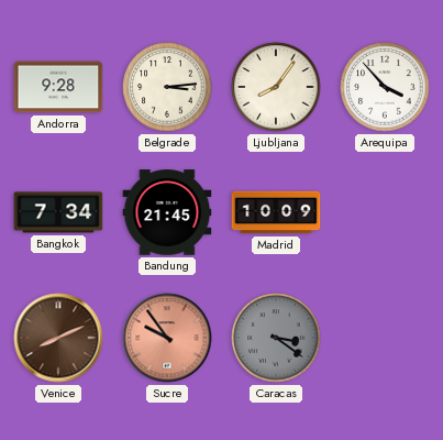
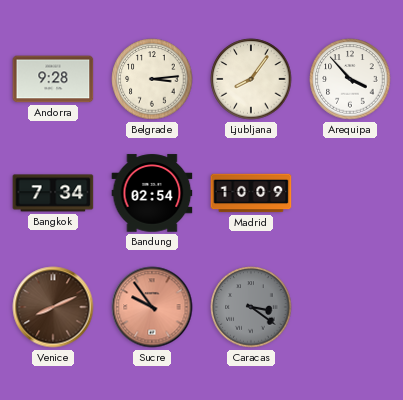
Bandung: 21:45 -> 02:54 (152, 193)
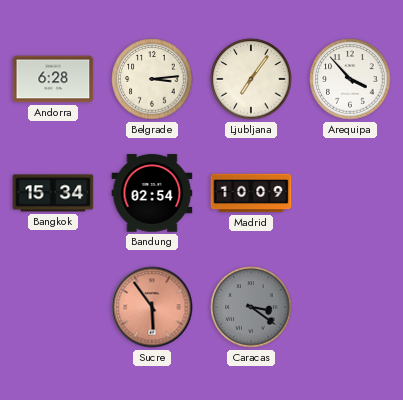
Andorra: 9:28 -> 6:28 (53, 79)
Ljubljana: 8:06 -> 7:06 (251, 79)
Bangkok: 7:34 -> 15:34 (53, 193)
Venice: 8:11 -> none (53, 307)
Sucre: 9:54 -> 5:54 (152, 307)
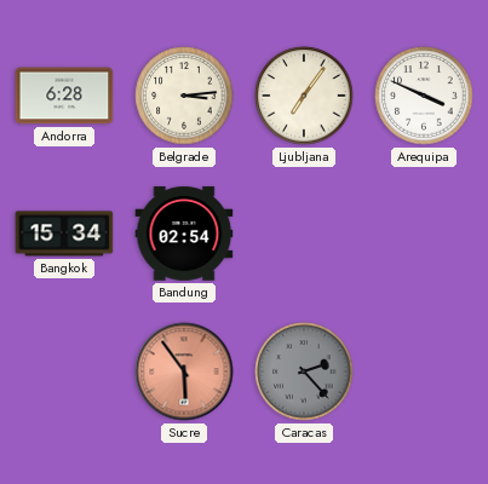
Arequipa: 3:53 -> 3:49 (424, 96)
Madrid: 10:09 -> none (251, 193)
Caracas: 3:21 -> 2:23 (304, 371)
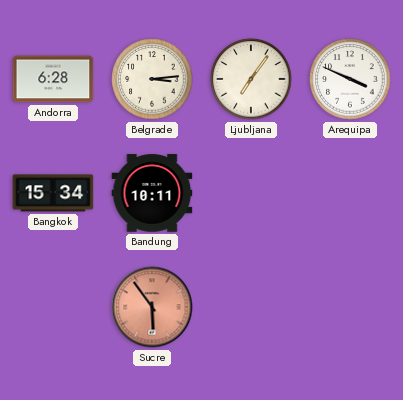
Bandung: 02:54 -> 10:11 (152, 193)
Caracas: 2:23 -> none (304, 371)
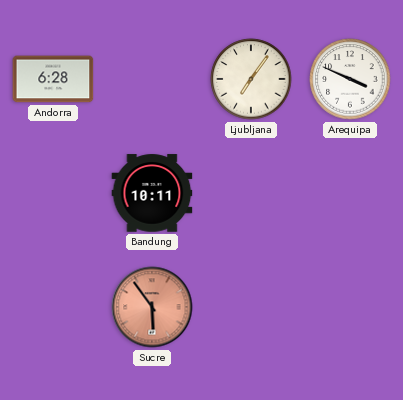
Belgrade: 3:14 -> none (152, 79)
Bangkok: 15:34 -> none (53, 193)
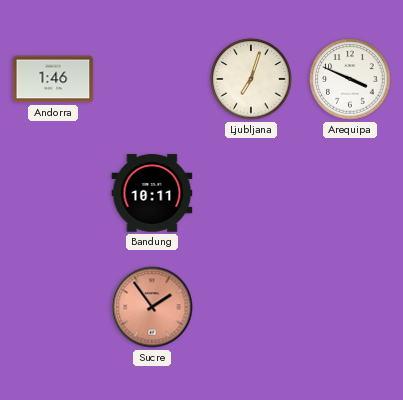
Andorra: 6:28 -> 1:46 (53, 79)
Ljubljana: 7:06 -> 7:03 (251, 79)
Sucre: 5:54 -> 1:54 (152, 307)
